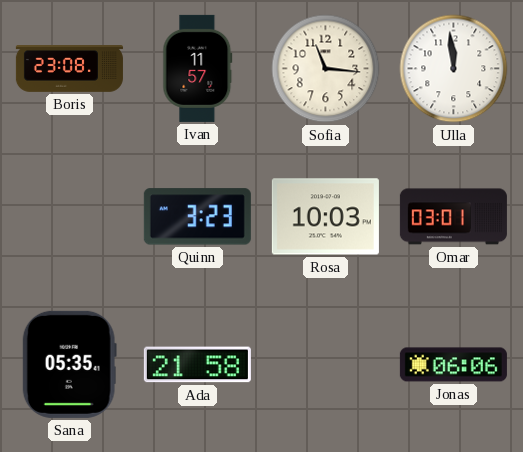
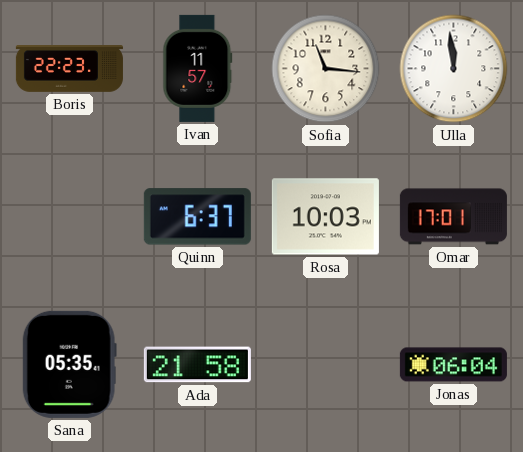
Boris: 23:08 -> 22:23 (69, 69)
Quinn: 3:23 -> 6:37 (197, 217)
Omar: 03:01 -> 17:01 (453, 217)
Jonas: 06:06 -> 06:04 (453, 365)
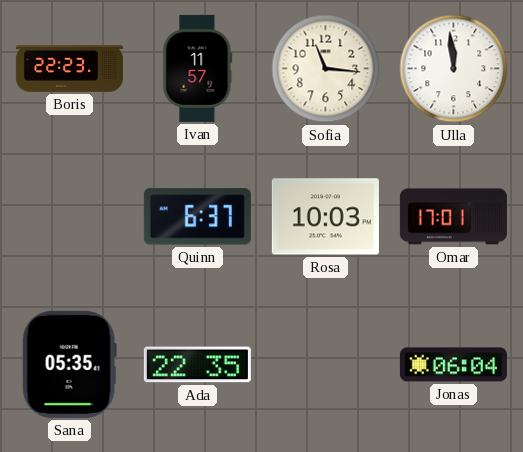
Ada: 21:58 -> 22:35 (197, 365)
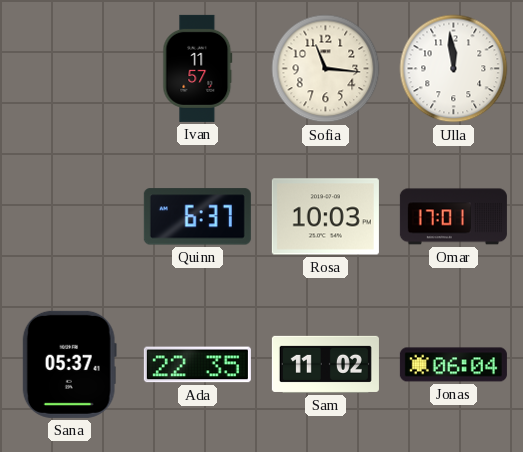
Boris: 22:23 -> none (69, 69)
Sana: 05:35 -> 05:37 (69, 364)
Sam: none -> 11:02 (325, 364)
